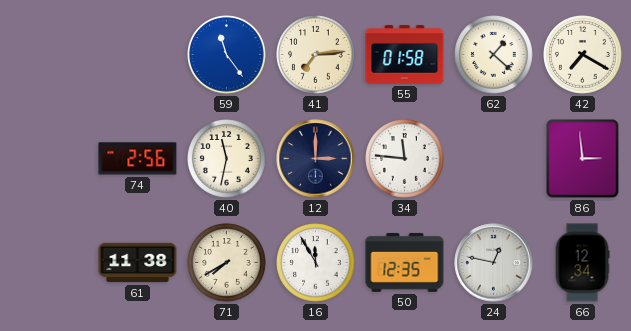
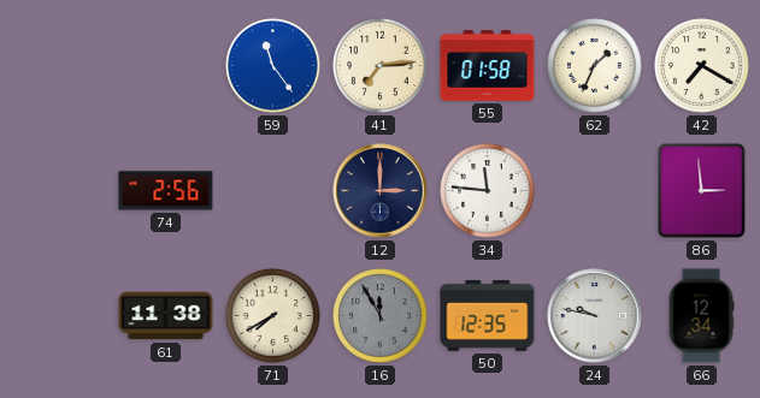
62: 1:22 -> 1:34 (595, 66)
40: 11:32 -> none (227, 159)
16 dial: white -> grey (381, 316)
24: 12:47 -> 9:47 (595, 316)
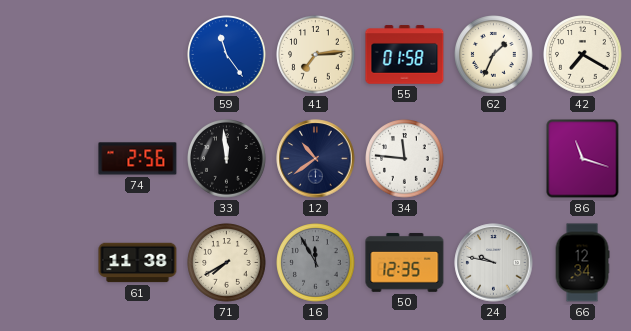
33: none -> 11:59 (227, 159)
12: 3:00 -> 10:39 (316, 159)
86: 2:59 -> 11:18 (583, 159)
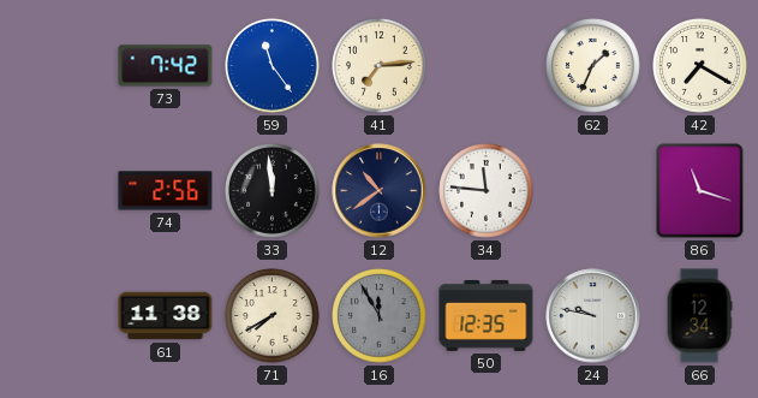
73: none -> 7:42 (166, 66)
55: 01:58 -> none (405, 55)
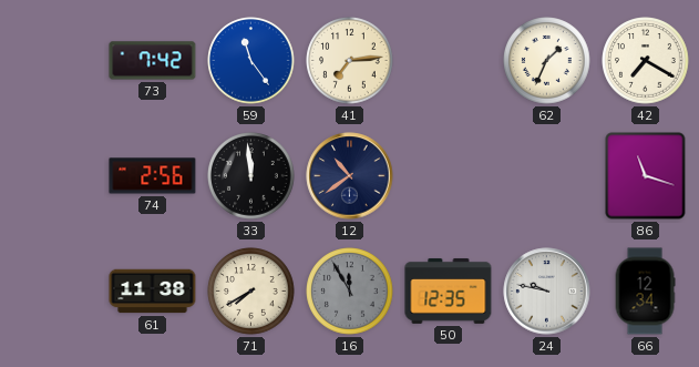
34: 11:46 -> none (487, 191)
